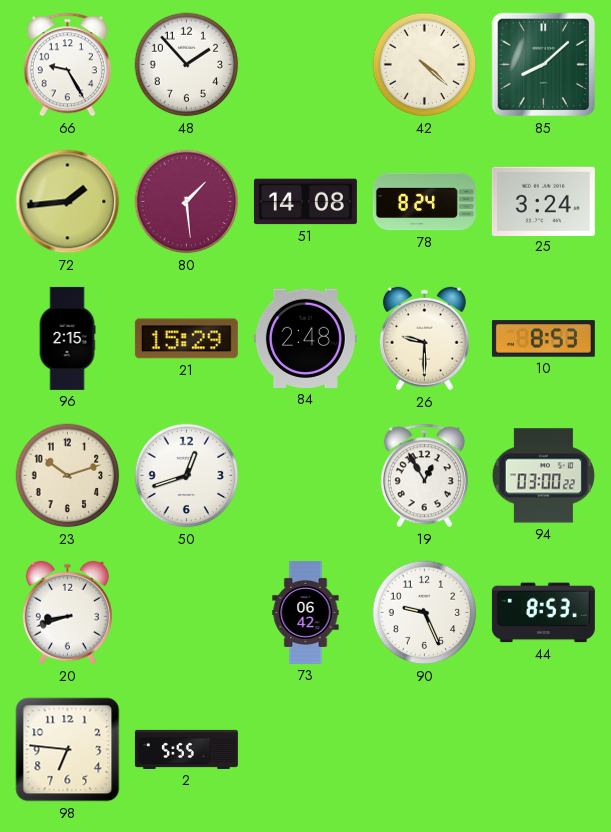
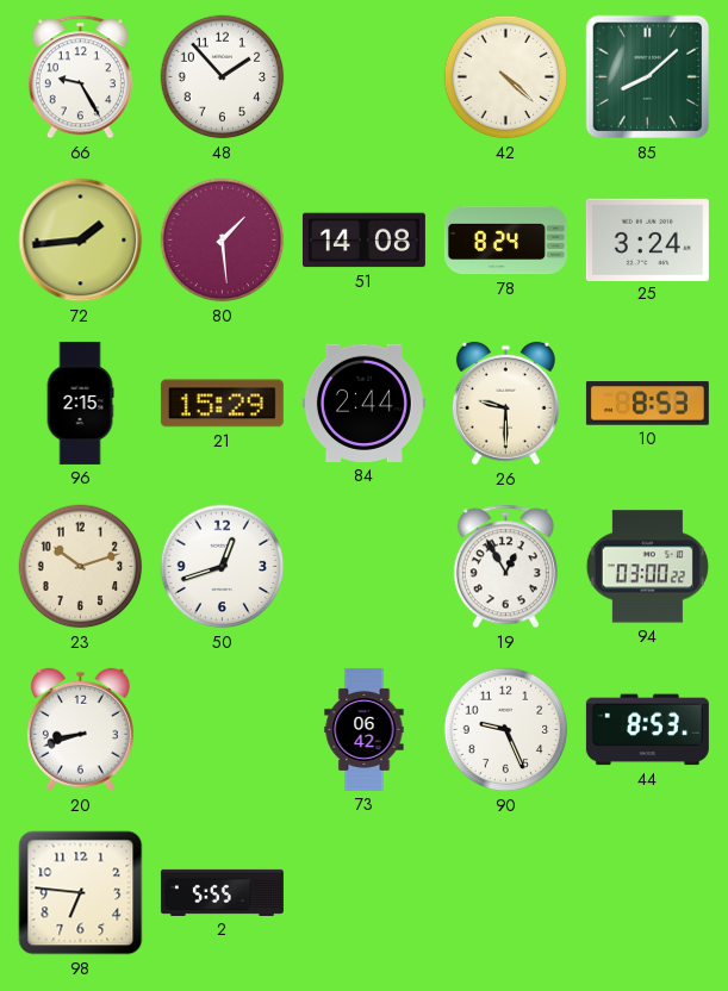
84: 2:48 -> 2:44 (363, 403)
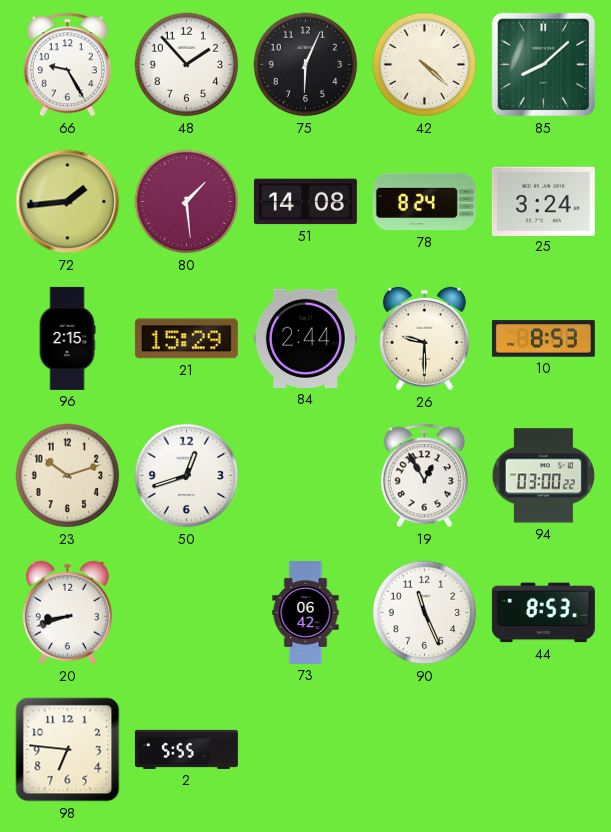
75: none -> 6:04 (306, 65)
90: 9:26 -> 11:26 (425, 613)
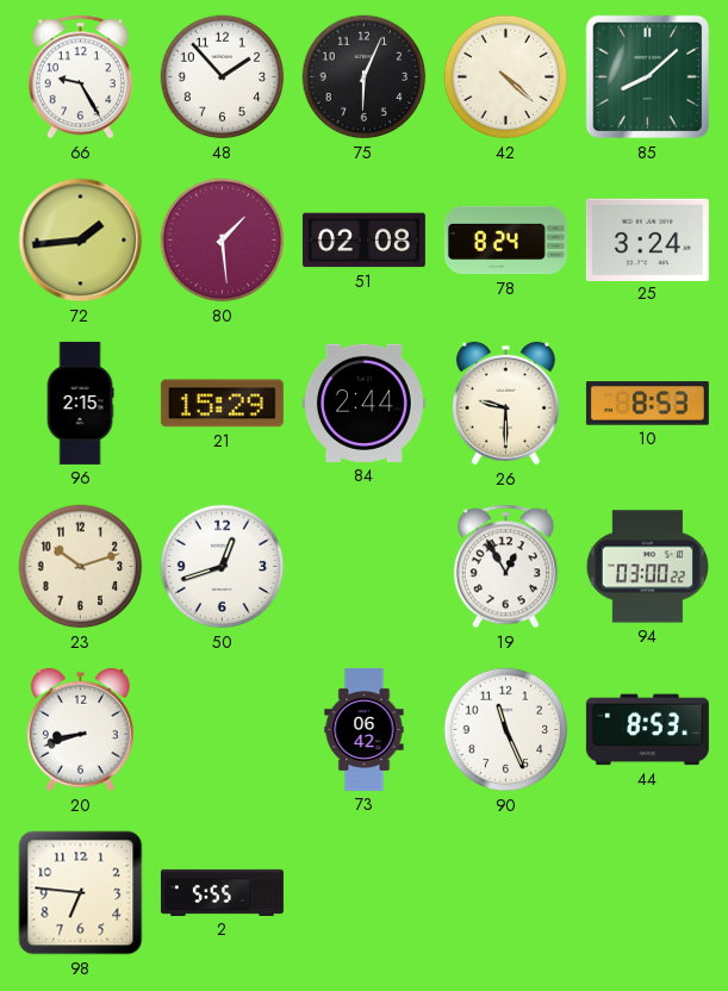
51: 14:08 -> 02:08 (363, 241)
